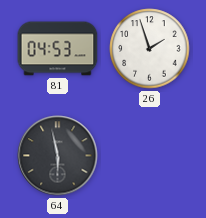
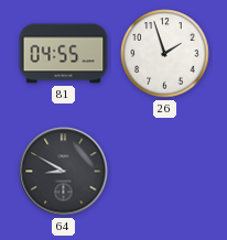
81: 04:53 -> 04:55 (64, 54)
64: 5:58 -> 8:50 (64, 172)
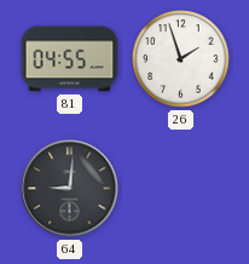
64: 8:50 -> 9:01 (70, 189)
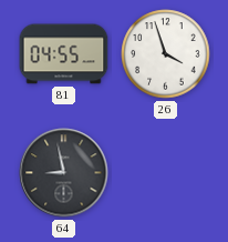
26: 1:57 -> 3:57 (166, 54)
64: 9:01 -> 8:58 (64, 173)
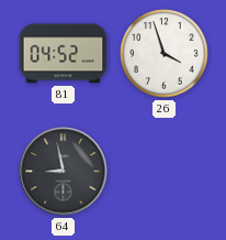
81: 04:55 -> 04:52 (64, 54)
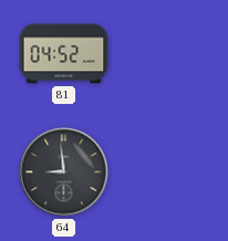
26: 3:57 -> none (165, 54)
64: 8:58 -> 8:59 (64, 172)
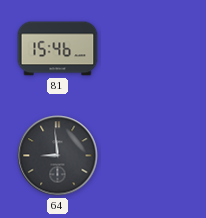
81: 04:52 -> 15:46 (58, 49)
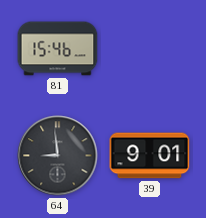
39: none -> 9:01 (150, 156)
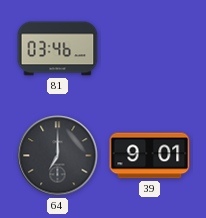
81: 15:46 -> 03:46 (58, 49)
64: 8:59 -> 7:00 (58, 156)
